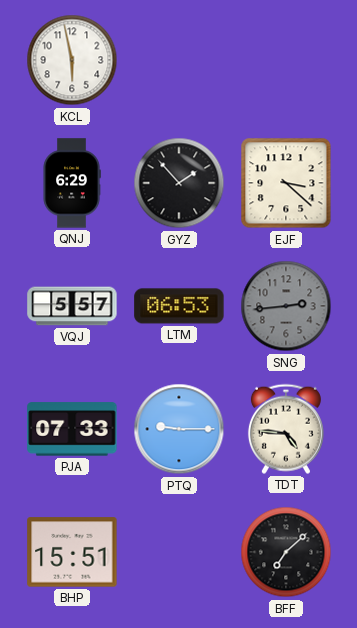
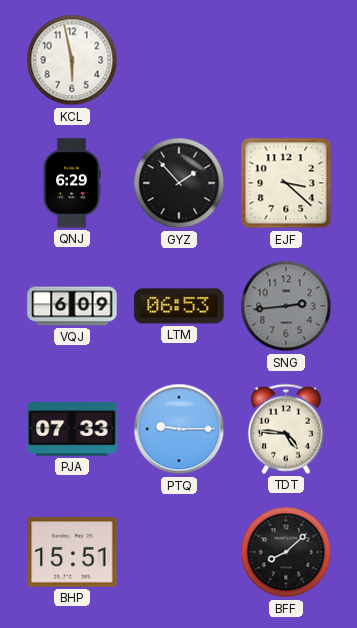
VQJ: 5:57 -> 6:09 (72, 306)
BFF: 7:08 -> 8:08 (286, 552)
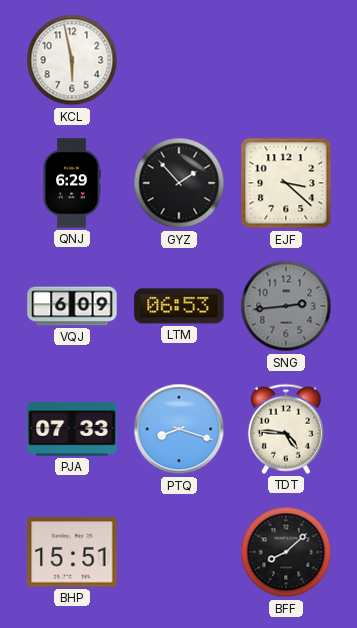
PTQ: 9:15 -> 8:18 (179, 429)
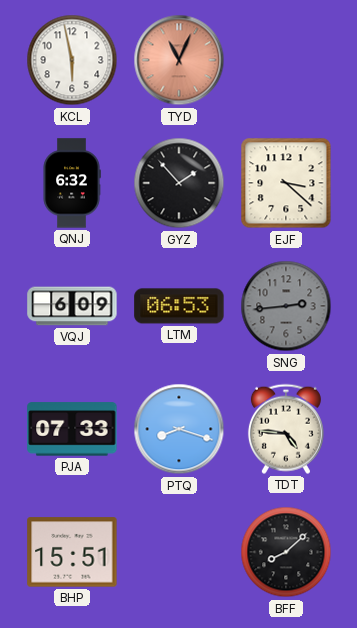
TYD: none -> 11:04 (179, 60)
QNJ: 6:29 -> 6:32 (72, 183)
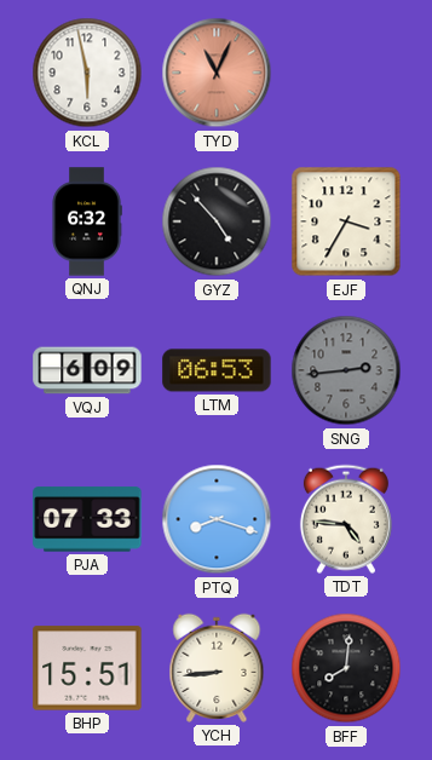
GYZ: 1:53 -> 4:53 (217, 221)
EJF: 3:22 -> 3:35 (346, 221)
YCH: none -> 8:44 (217, 668)
BFF: 8:08 -> 8:01 (346, 668)
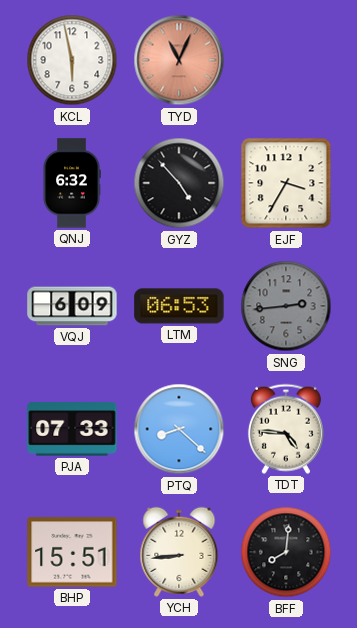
PTQ: 8:18 -> 8:22 (179, 429)
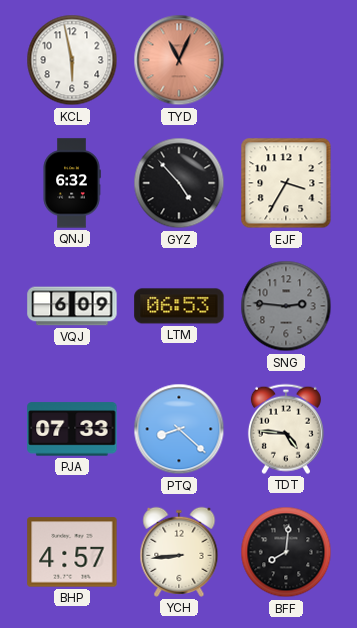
SNG: 2:44 -> 2:46 (286, 306)
BHP: 15:51 -> 4:57 (72, 552)
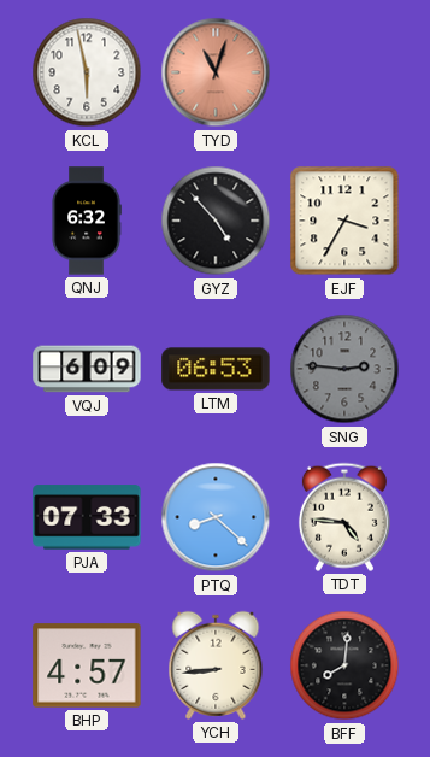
TYD: 11:04 -> 11:03 (216, 72)
